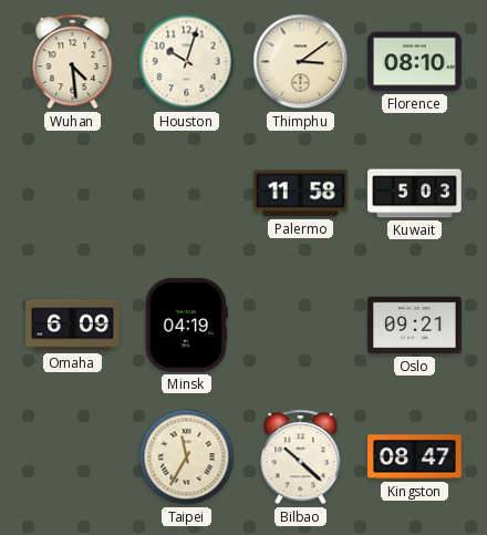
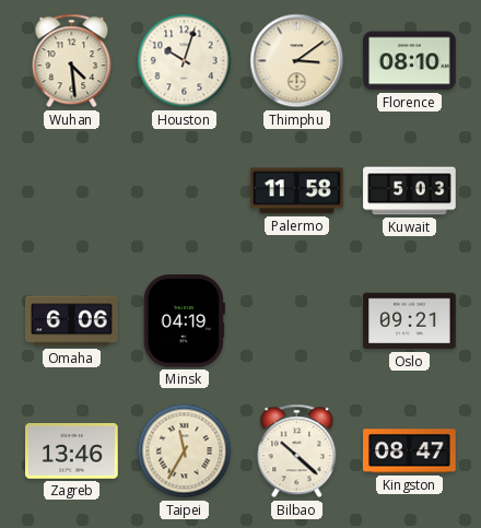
Omaha: 6:09 -> 6:06 (72, 321)
Zagreb: none -> 13:46 (72, 451)
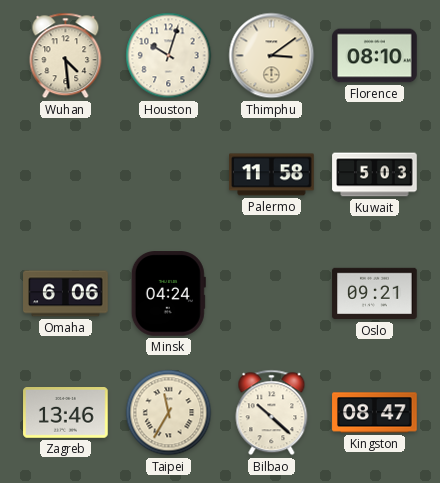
Minsk: 04:19 -> 04:24 (168, 294)
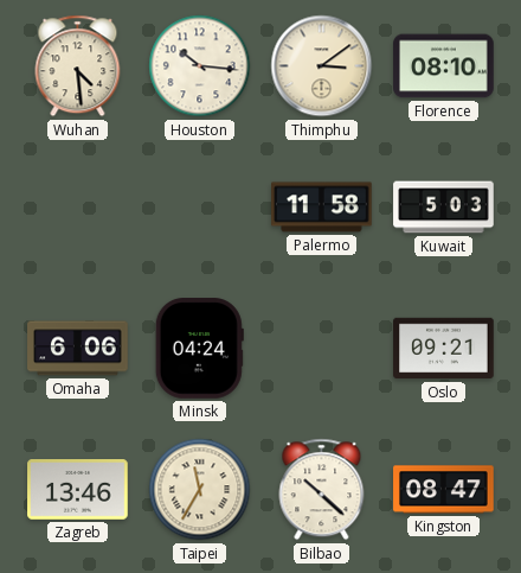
Houston: 10:03 -> 10:16 (200, 66)
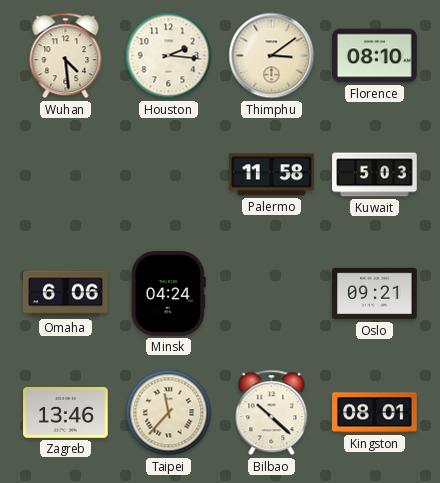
Houston: 10:16 -> 2:16 (169, 56)
Taipei: 11:35 -> 11:37 (169, 413)
Kingston: 08:47 -> 08:01 (375, 413)
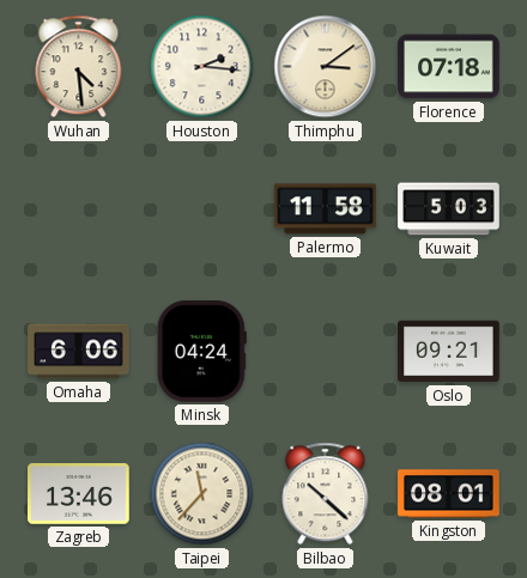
Florence: 08:10 -> 07:18 (449, 67)
